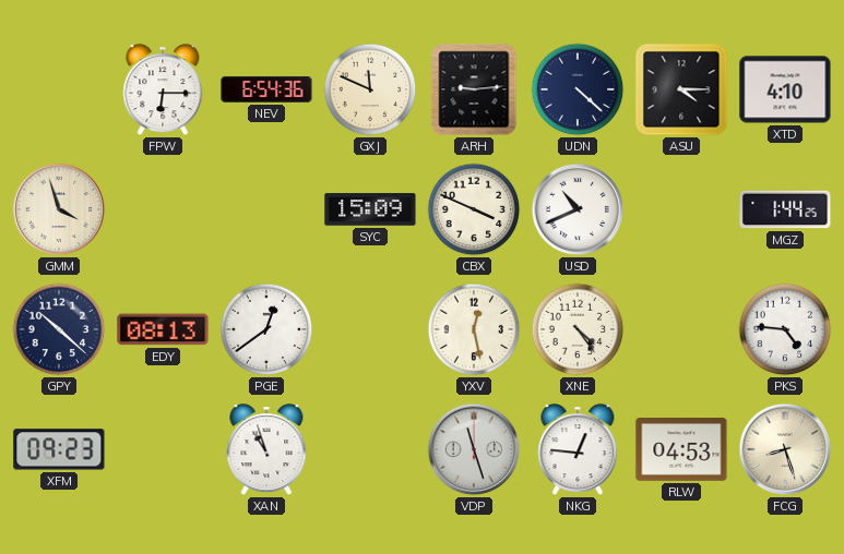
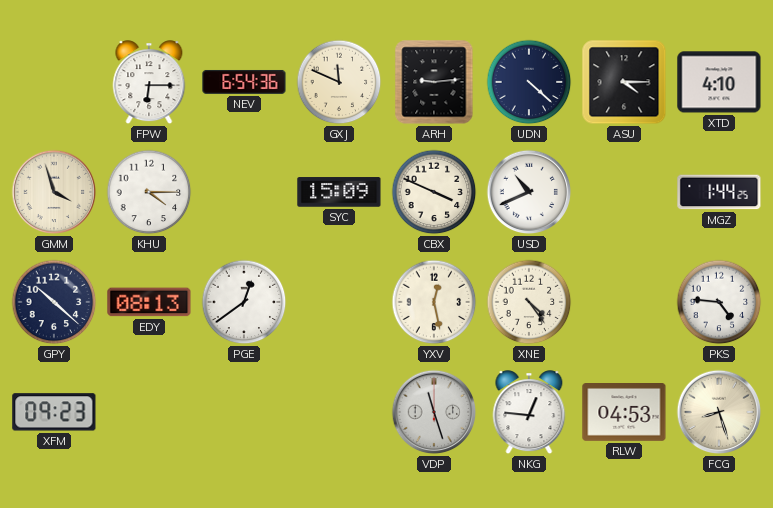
KHU: none -> 4:15 (149, 192)
XAN: 10:57 -> none (266, 450)
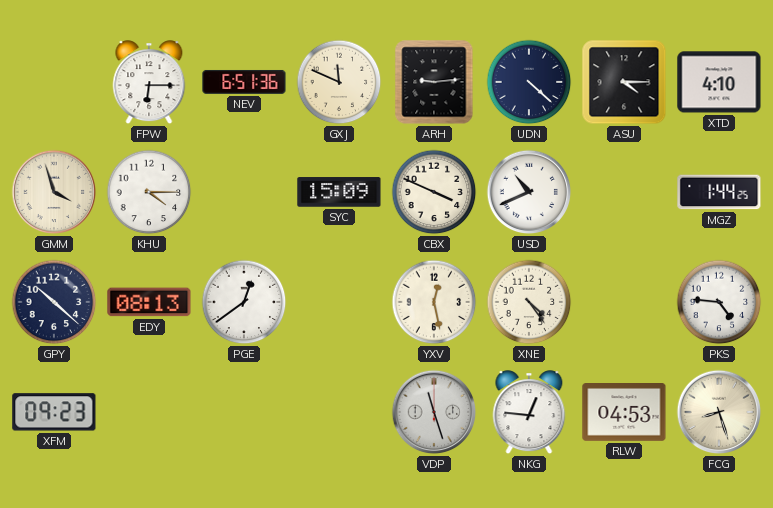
NEV: 6:54 -> 6:51 (244, 82)
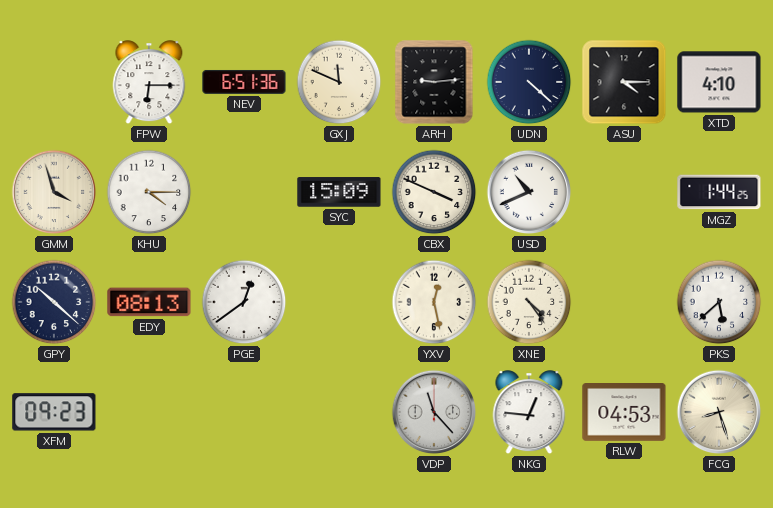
PKS: 4:46 -> 5:38 (719, 302)
VDP: 11:27 -> 11:23 (434, 412)
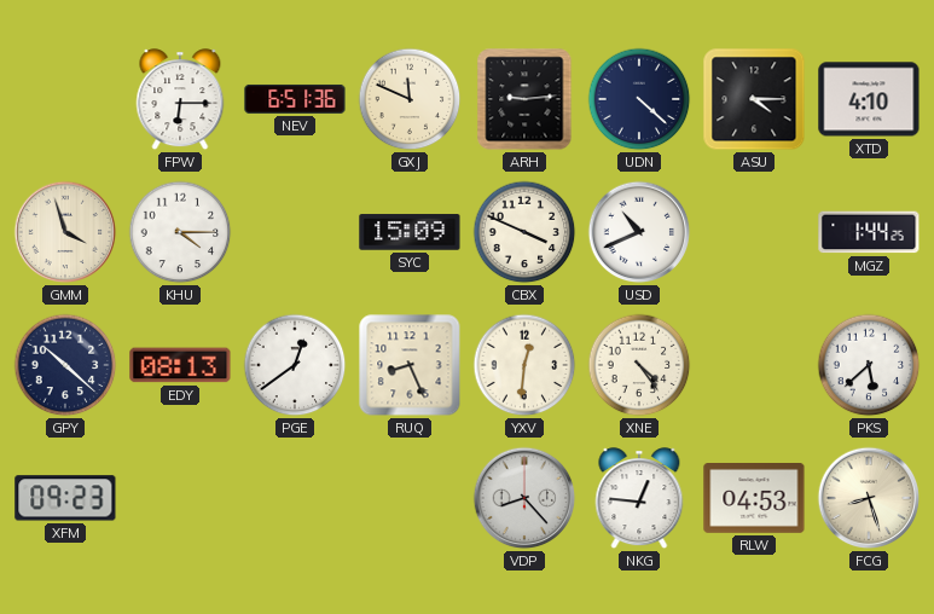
RUQ: none -> 8:26 (410, 365)
YXV: 12:28 -> 12:31 (524, 365)
VDP: 11:23 -> 8:23 (524, 498)
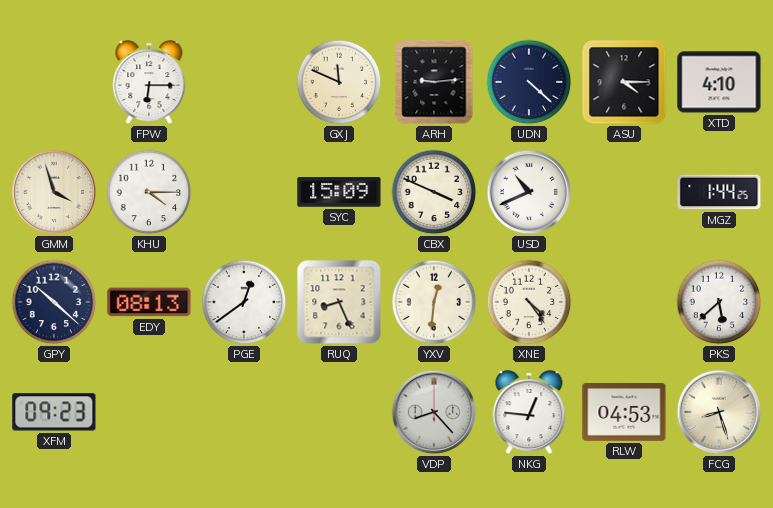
NEV: 6:51 -> none (295, 99)
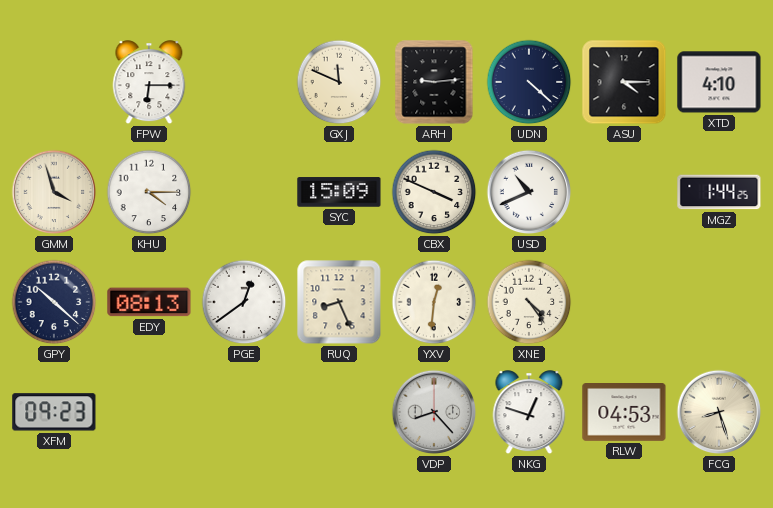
PKS: 5:38 -> none (719, 302)
NKG: 12:46 -> 12:48 (529, 413)
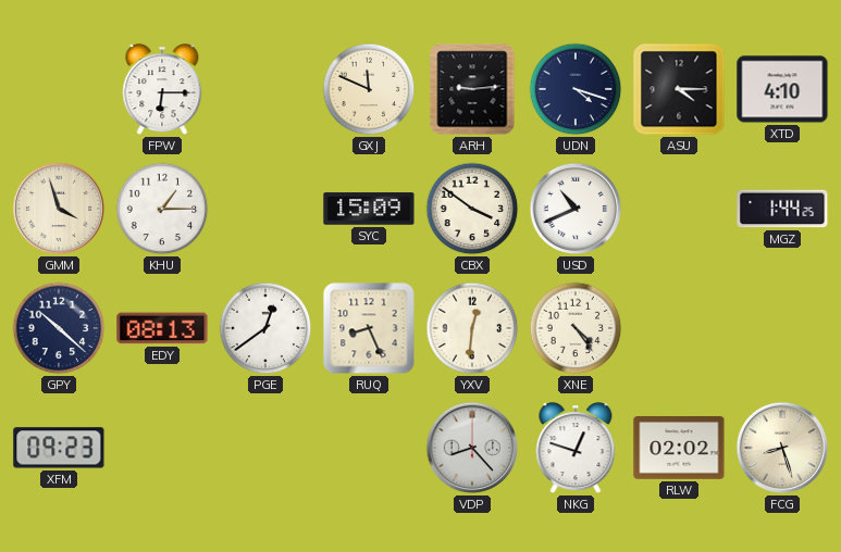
UDN: 4:22 -> 4:18 (576, 89)
KHU: 4:15 -> 1:15 (162, 209)
CBX: 3:49 -> 3:51 (472, 209)
RLW: 04:53 -> 02:02 (679, 449)
